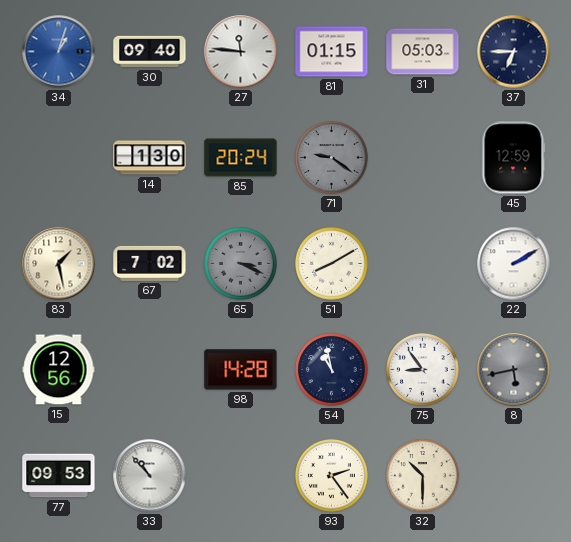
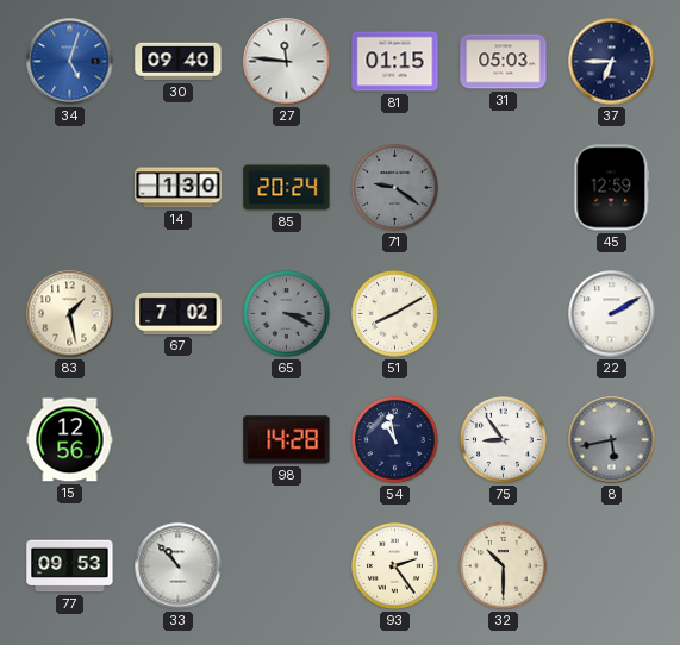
34: 1:03 -> 5:03 (70, 62)
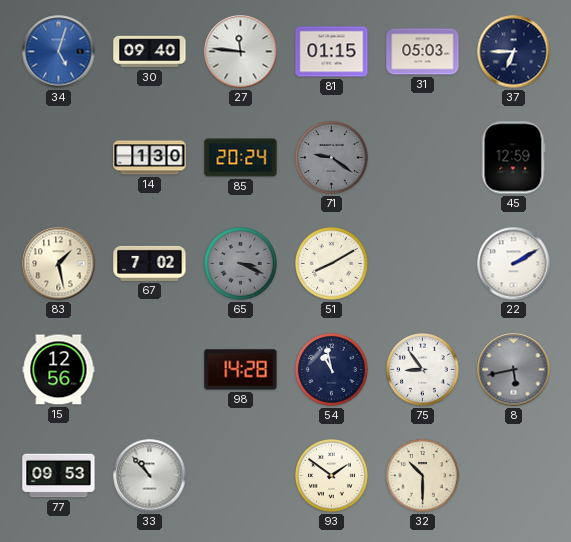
93: 2:24 -> 1:51 (332, 476)
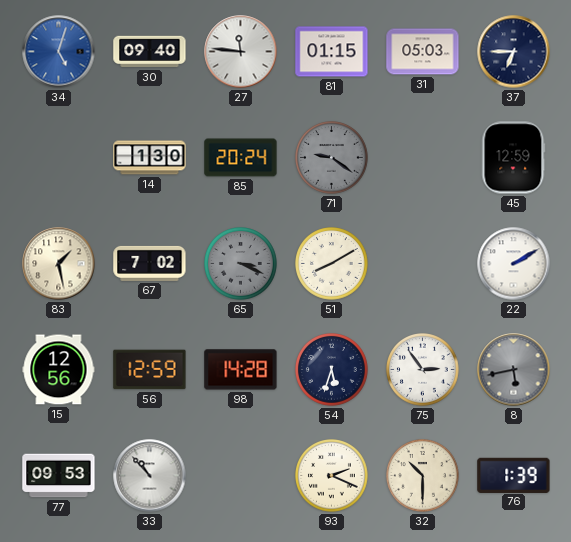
56: none -> 12:59 (150, 370)
54: 10:58 -> 5:33 (332, 370)
75: 8:54 -> 2:54 (423, 370)
93: 1:51 -> 2:19 (332, 476)
76: none -> 1:39 (514, 475)
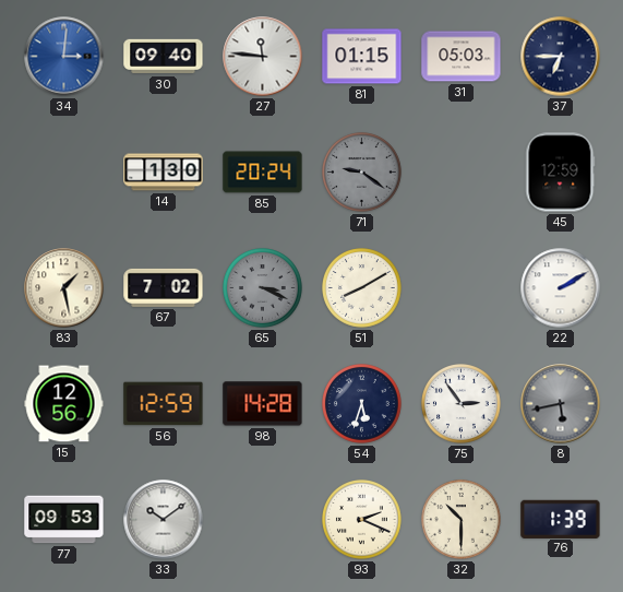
34: 5:03 -> 3:01 (64, 57)
33: 10:53 -> 10:09 (164, 520)
